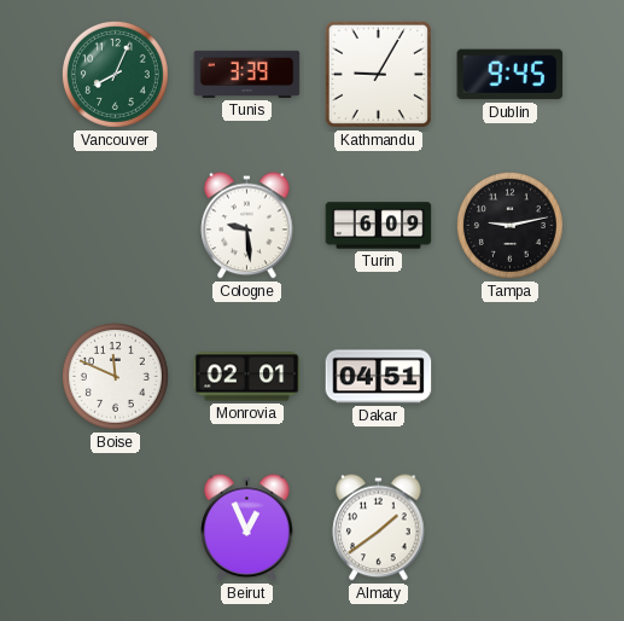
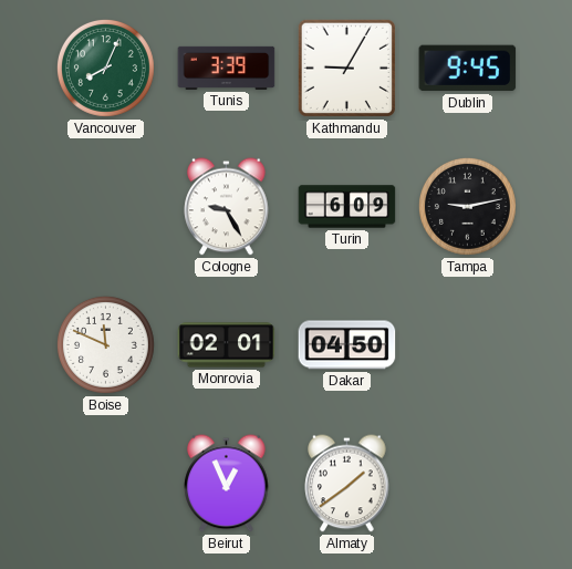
Cologne: 9:29 -> 9:25 (227, 207)
Dakar: 04:51 -> 04:50 (347, 345)
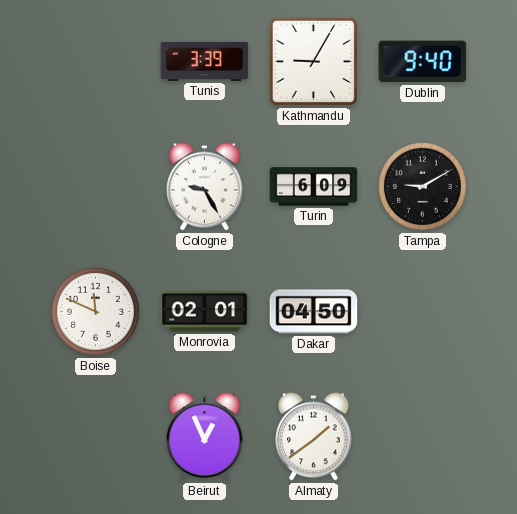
Vancouver: 8:04 -> none (105, 68)
Dublin: 9:45 -> 9:40 (423, 62)
Tampa: 9:13 -> 9:10 (422, 186)
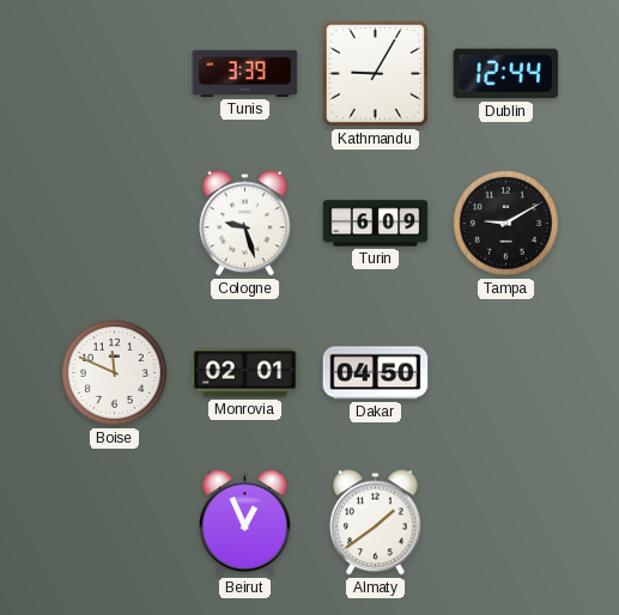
Dublin: 9:40 -> 12:44 (506, 74)
Cologne: 9:25 -> 9:27 (245, 224)
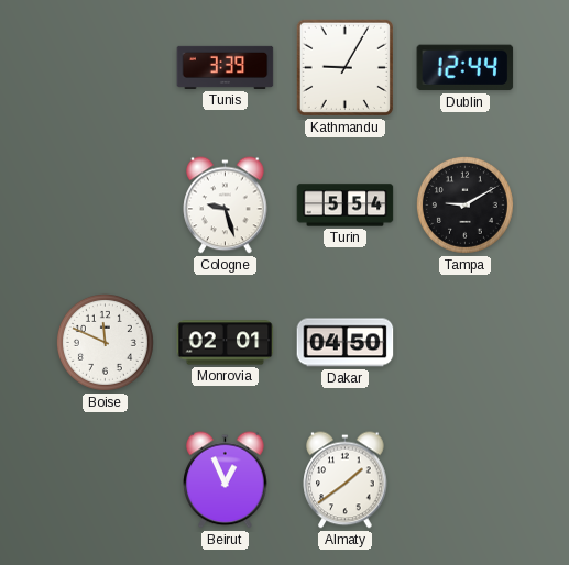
Turin: 6:09 -> 5:54 (346, 206)
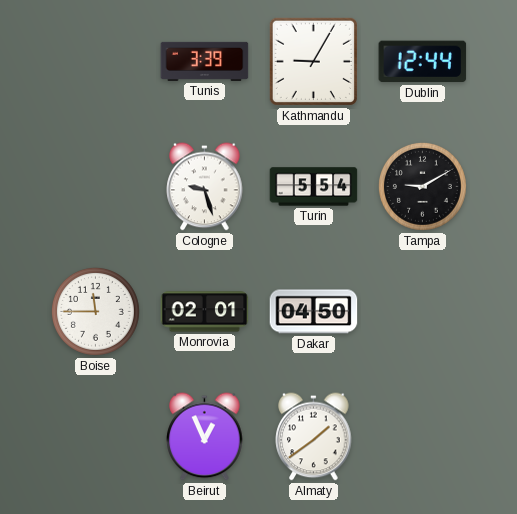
Boise: 11:49 -> 11:45 (95, 311)
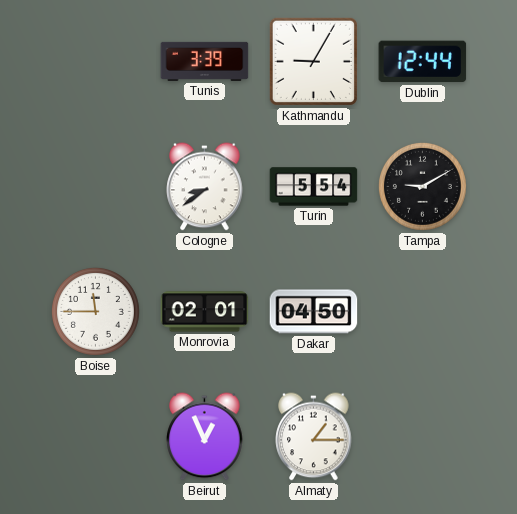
Cologne: 9:27 -> 8:39 (205, 187)
Almaty: 1:39 -> 1:15 (314, 437)
